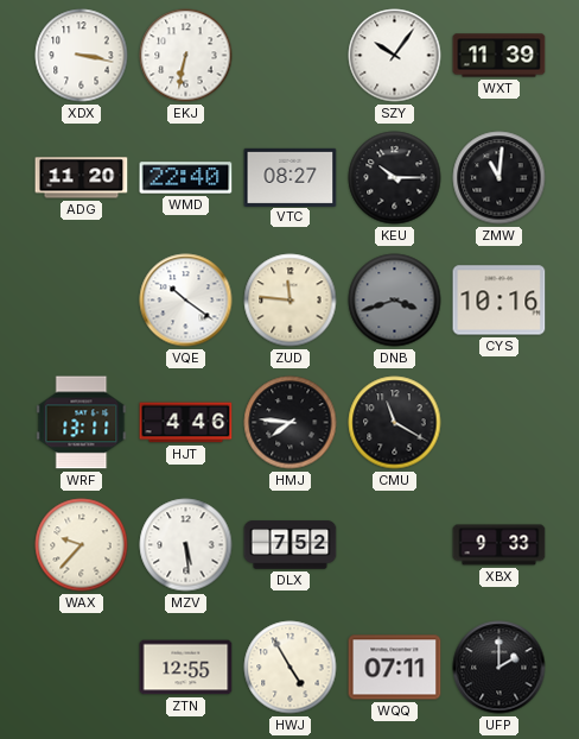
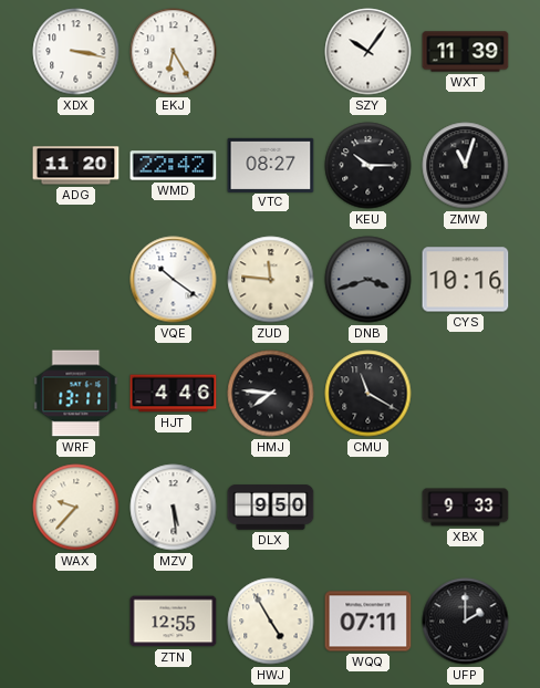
EKJ: 6:32 -> 6:25 (174, 52)
WMD: 22:40 -> 22:42 (174, 166)
ZMW: 11:01 -> 11:03 (466, 166)
DLX: 7:52 -> 9:50 (271, 508)
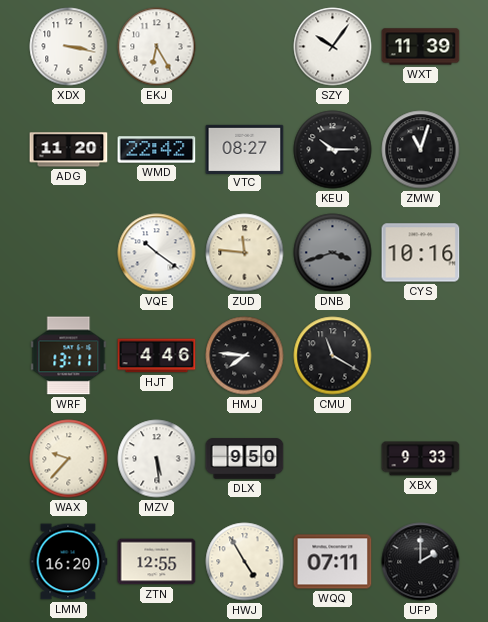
LMM: none -> 16:20 (68, 562)
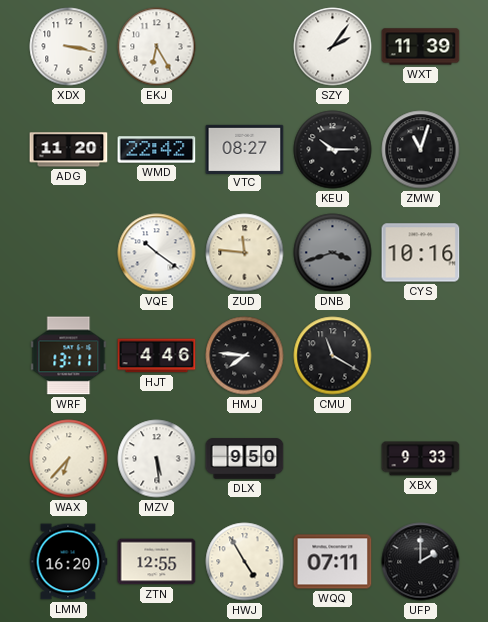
SZY: 10:06 -> 2:06 (333, 47)
WAX: 9:37 -> 6:37 (69, 459)
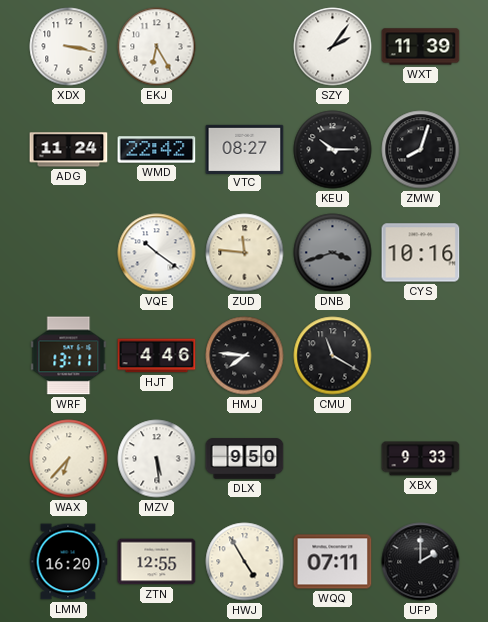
ADG: 11:20 -> 11:24 (69, 150)
ZMW: 11:03 -> 8:03 (421, 150)
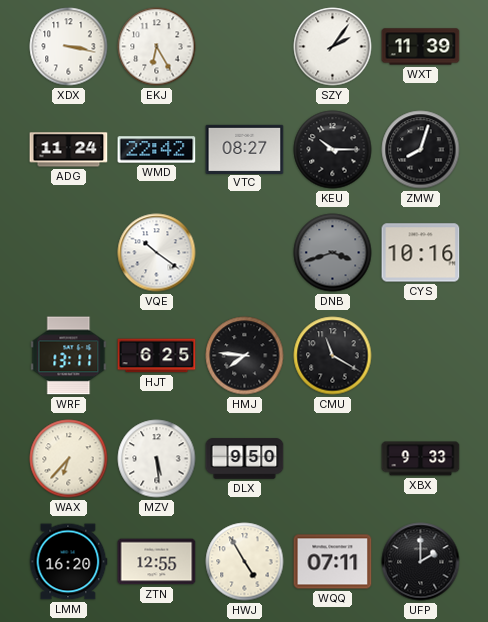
ZUD: 11:46 -> none (245, 253)
HJT: 4:46 -> 6:25 (157, 356)
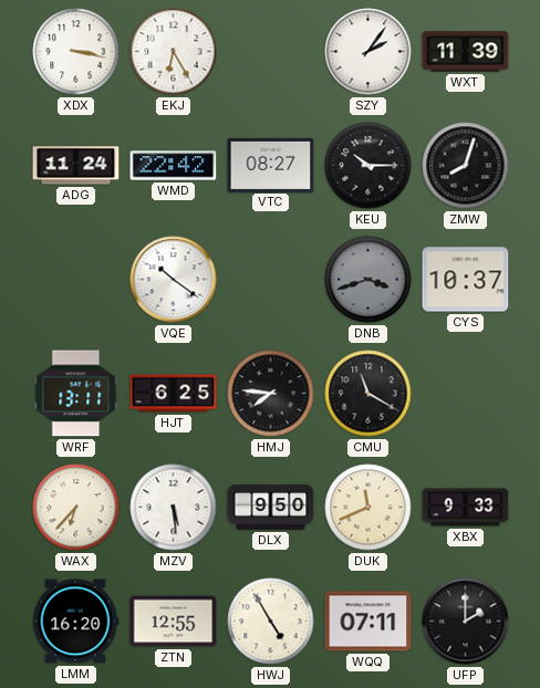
CYS: 10:16 -> 10:37 (466, 280)
DUK: none -> 11:41 (368, 508)
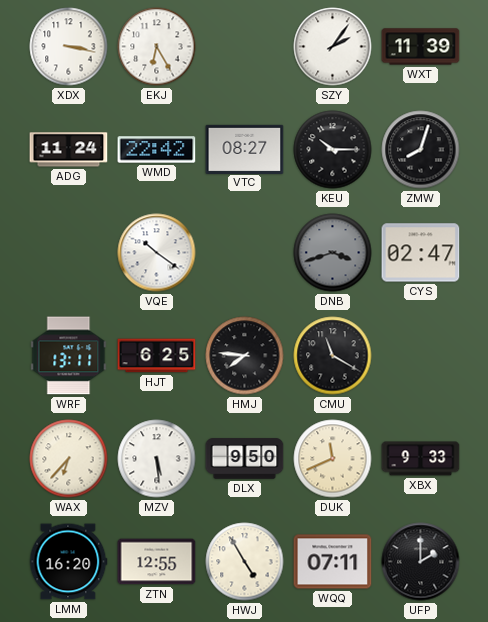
CYS: 10:37 -> 02:47 (421, 253)
